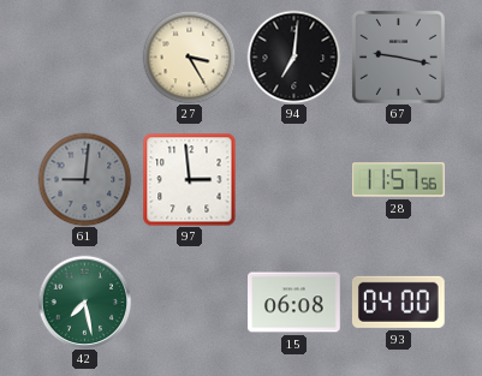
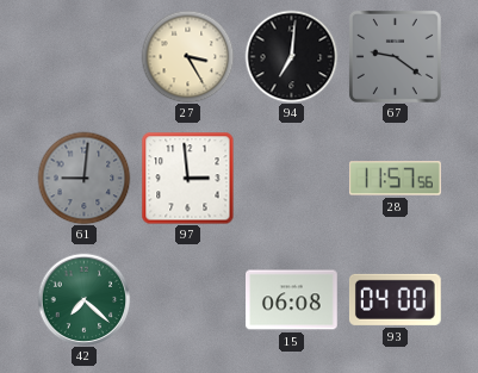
67: 9:17 -> 9:21 (395, 56)
42: 7:28 -> 7:22 (83, 299)
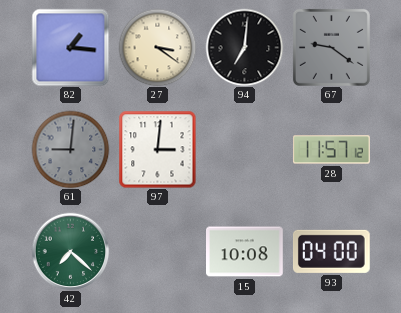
82: none -> 1:16 (70, 47)
27: 3:25 -> 3:21 (157, 47)
97: 2:59 -> 3:01 (157, 149)
28: 11:57:56 -> 11:57:12 (332, 150)
15: 06:08 -> 10:08 (245, 252)
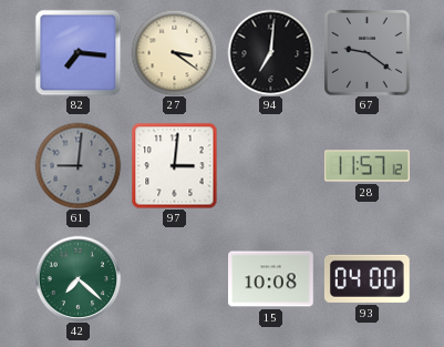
82: 1:16 -> 7:16 (78, 52)
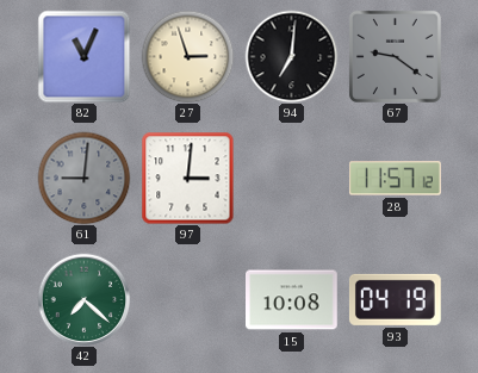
82: 7:16 -> 11:04 (83, 56)
27: 3:21 -> 2:57 (187, 56)
93: 04:00 -> 04:19 (395, 299)
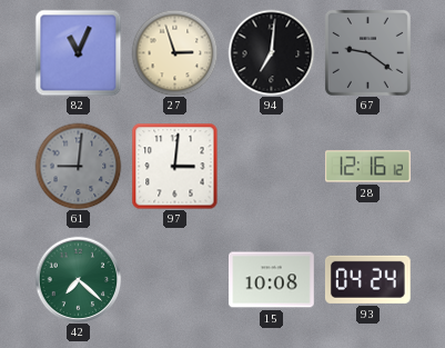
28: 11:57 -> 12:16 (368, 167)
93: 04:19 -> 04:24 (367, 279)
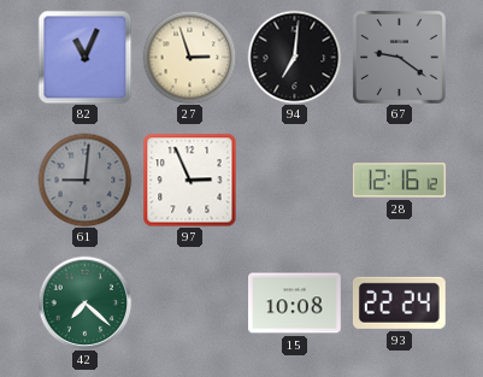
97: 3:01 -> 2:56 (189, 179)
93: 04:24 -> 22:24 (399, 302)
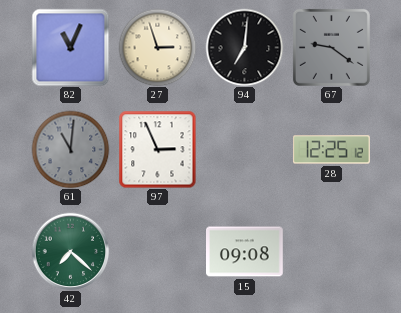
61: 9:01 -> 11:01 (70, 149)
28: 12:16 -> 12:25 (332, 150)
15: 10:08 -> 09:08 (245, 252)
93: 22:24 -> none (399, 302)
